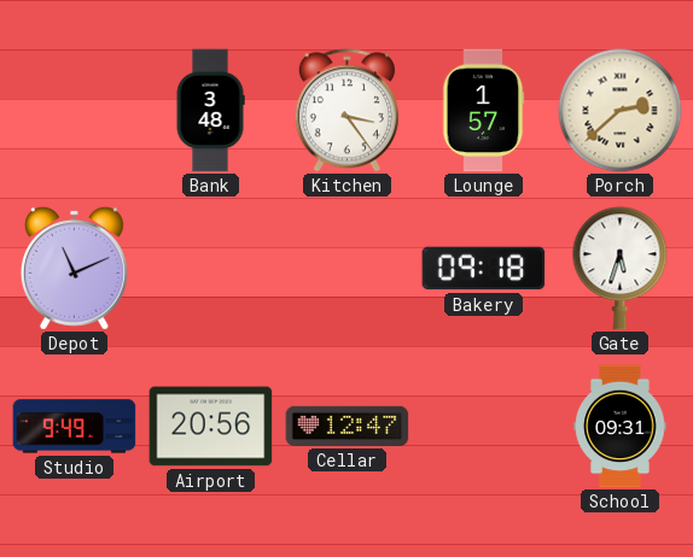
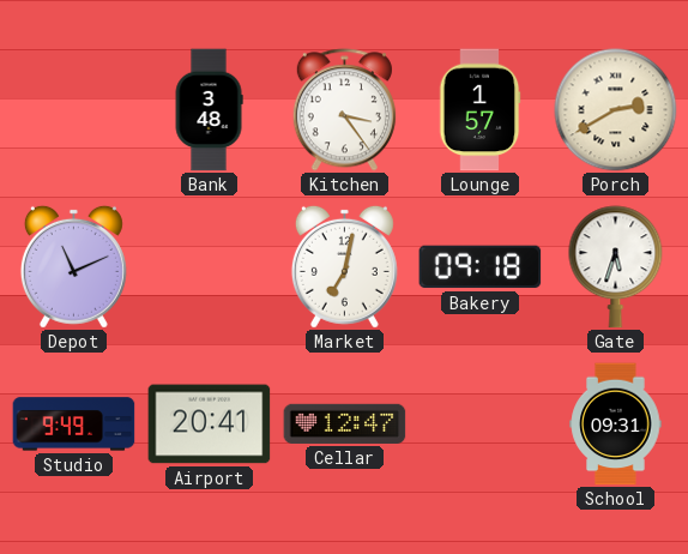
Porch: 2:38 -> 2:40 (616, 110)
Market: none -> 7:02 (344, 266)
Airport: 20:56 -> 20:41 (210, 424)
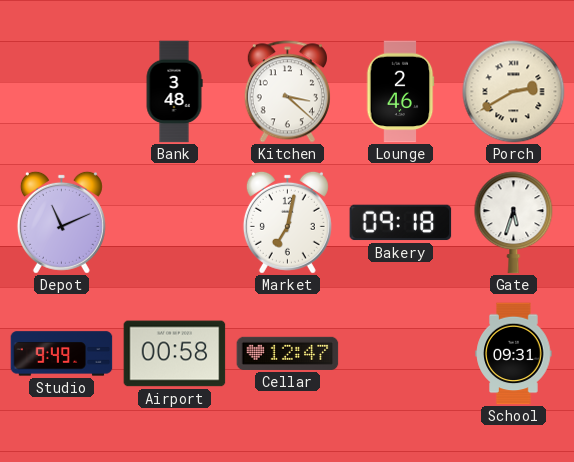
Kitchen: 3:24 -> 3:22 (287, 92)
Lounge: 1:57 -> 2:46 (400, 92)
Airport: 20:41 -> 00:58 (175, 354)
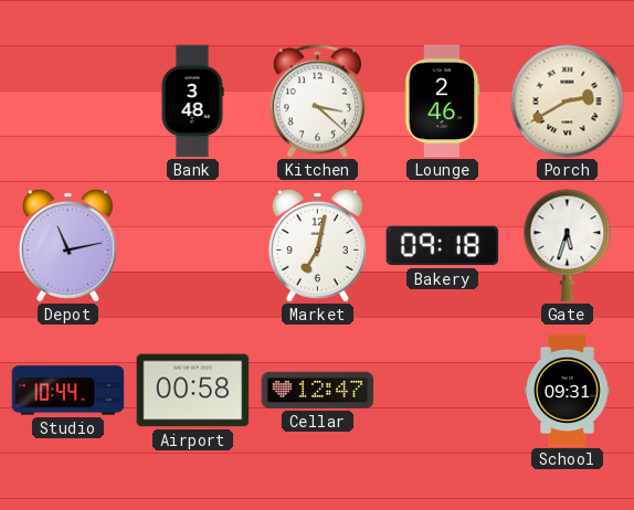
Depot: 11:11 -> 11:13 (67, 245)
Studio: 9:49 -> 10:44 (68, 391)
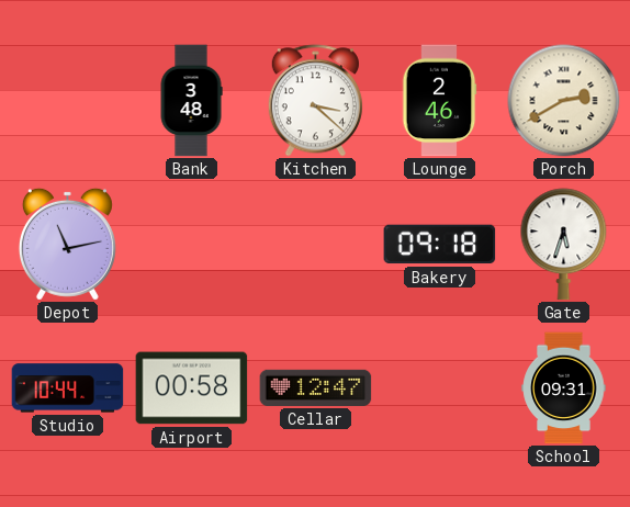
Market: 7:02 -> none (317, 245)
